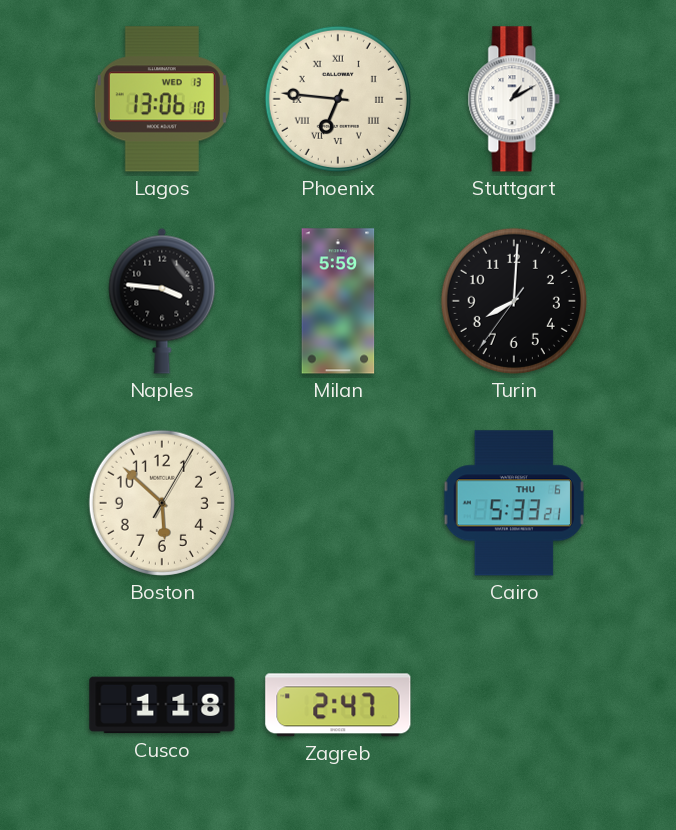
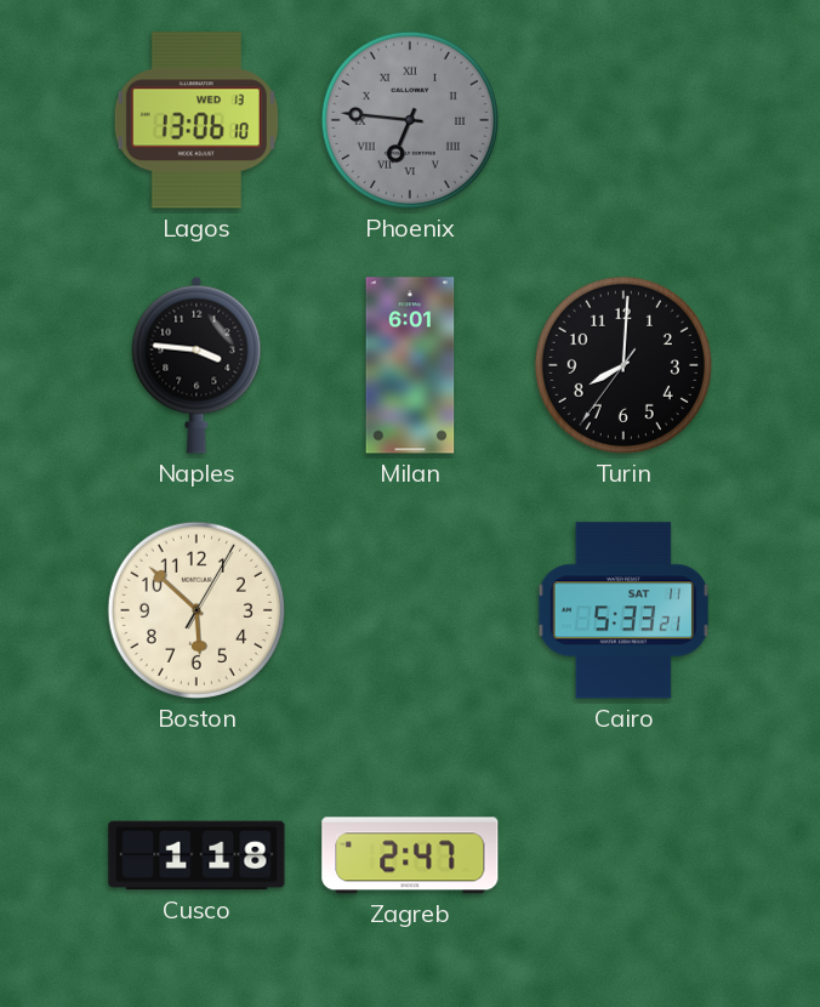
Phoenix dial: cream -> grey (410, 120)
Stuttgart: 1:10 -> none (514, 99)
Milan: 5:59 -> 6:01 (410, 365)
Cairo date: THU 6 -> SAT 11 (623, 610)
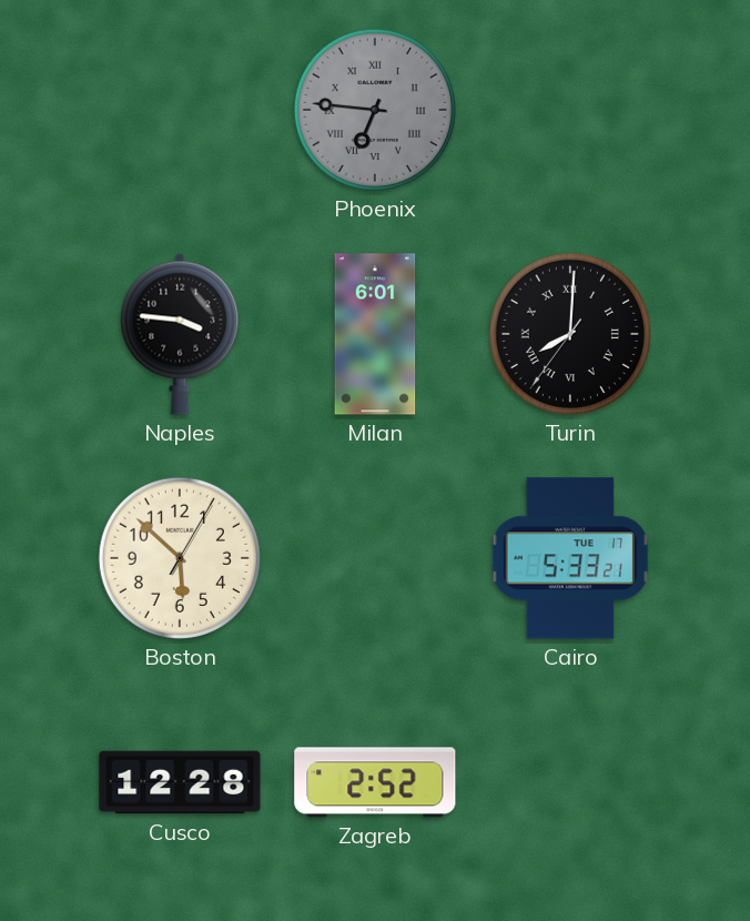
Lagos: 13:06 -> none (197, 120)
Turin numerals: Arabic -> Roman (570, 334)
Cairo date: SAT 11 -> TUE 17 (570, 558)
Cusco: 1:18 -> 12:28 (180, 782)
Zagreb: 2:47 -> 2:52 (375, 782)
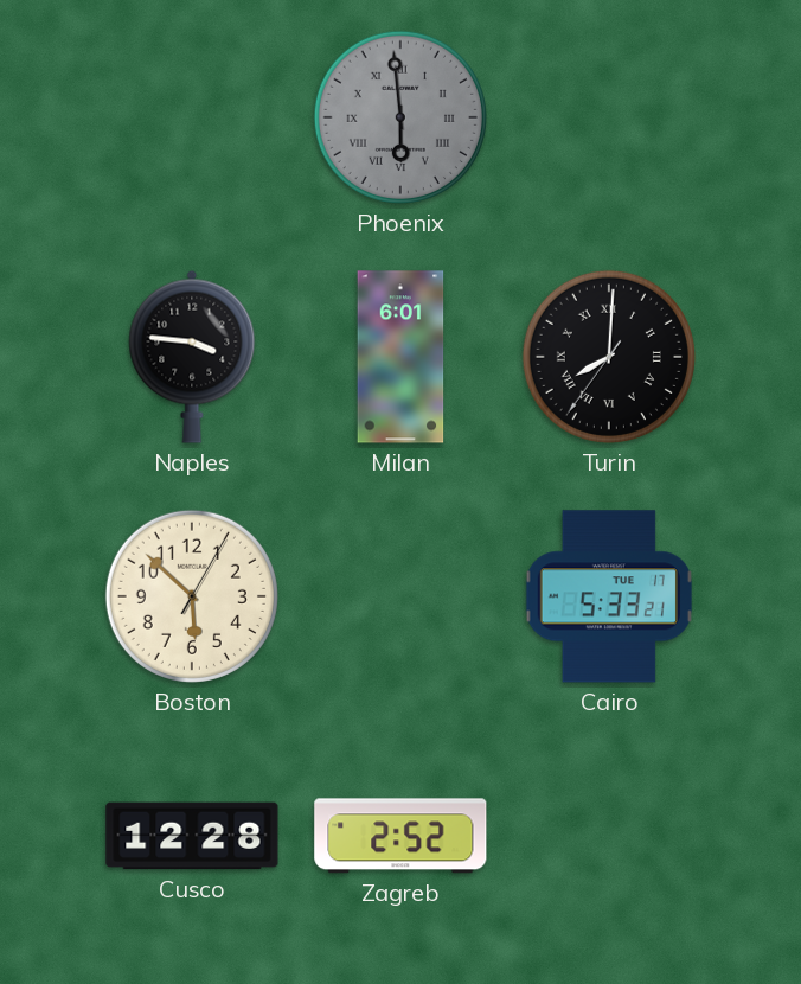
Phoenix: 6:46 -> 5:59 (400, 117)
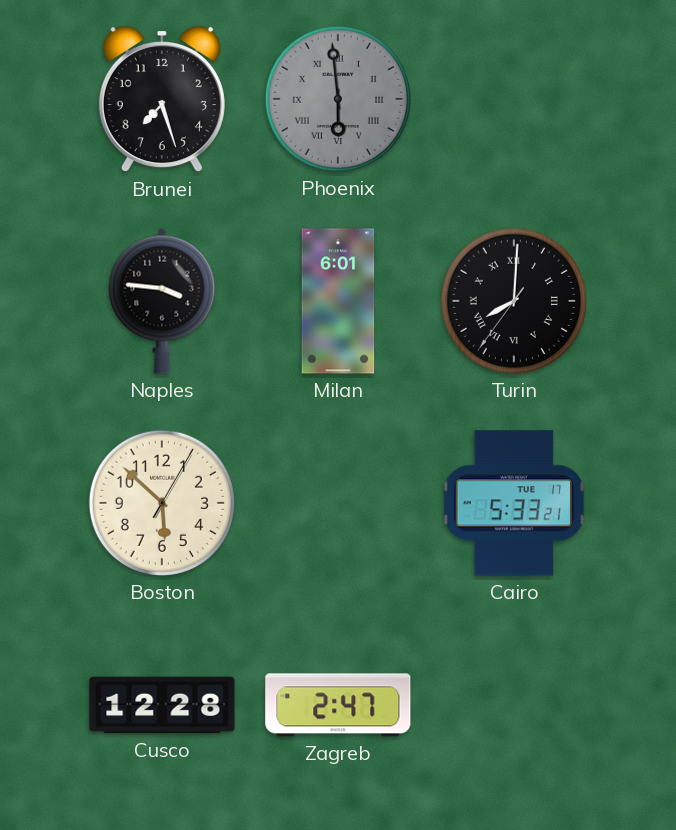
Brunei: none -> 7:27 (162, 100)
Zagreb: 2:52 -> 2:47 (338, 705)
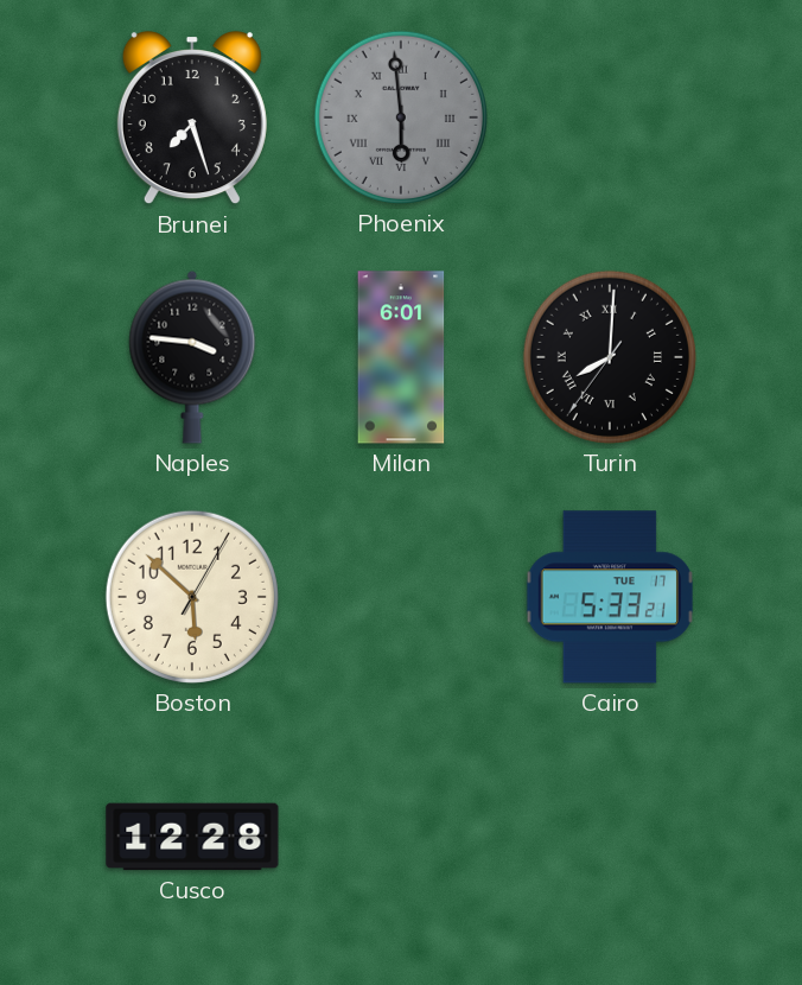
Zagreb: 2:47 -> none (338, 705)
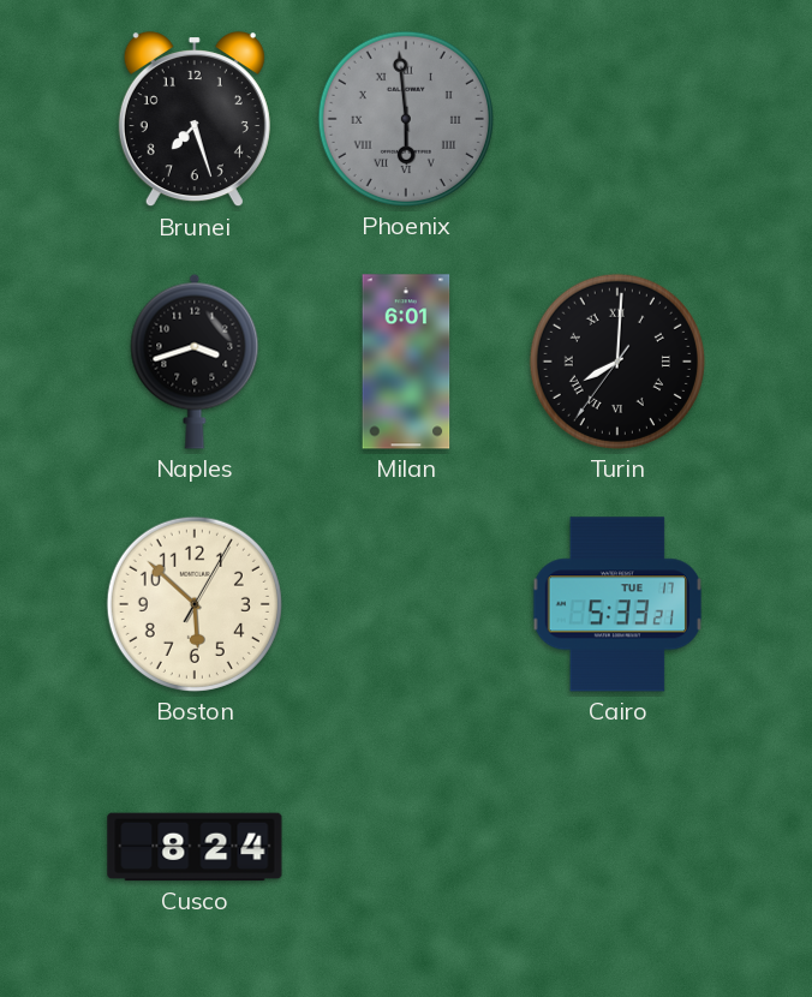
Naples: 3:46 -> 3:42 (195, 362)
Cusco: 12:28 -> 8:24 (195, 847)
